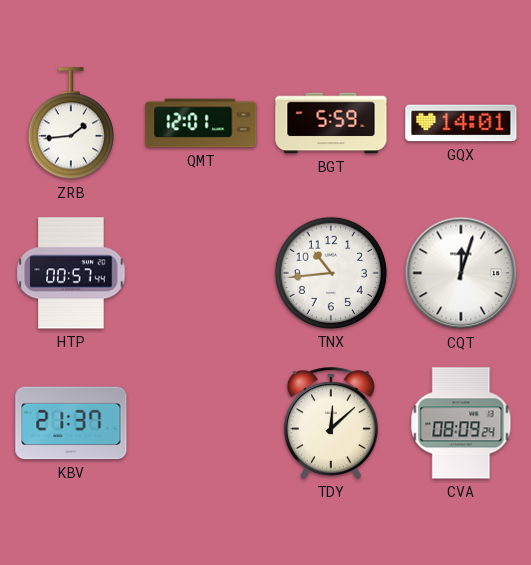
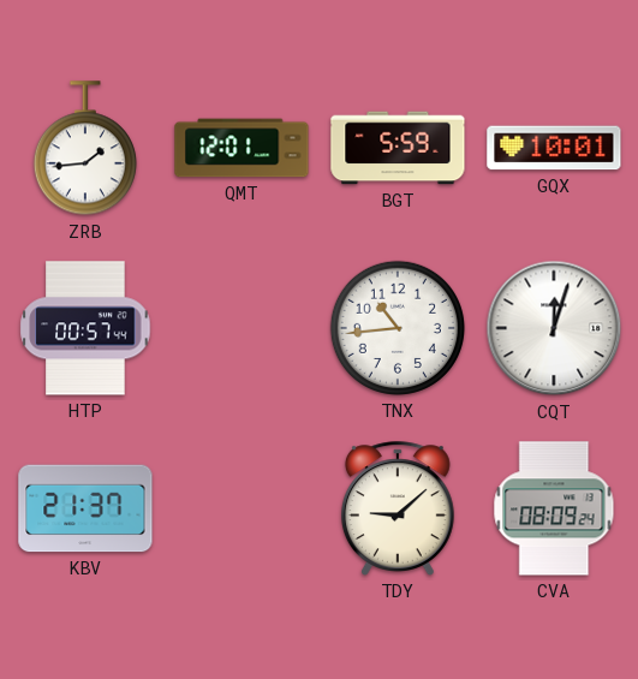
GQX: 14:01 -> 10:01 (554, 148)
TDY: 12:08 -> 9:08 (398, 508)
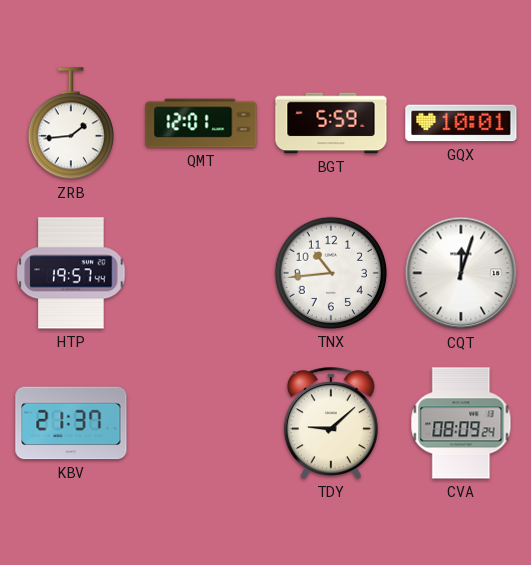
HTP: 00:57 -> 19:57 (71, 273)
